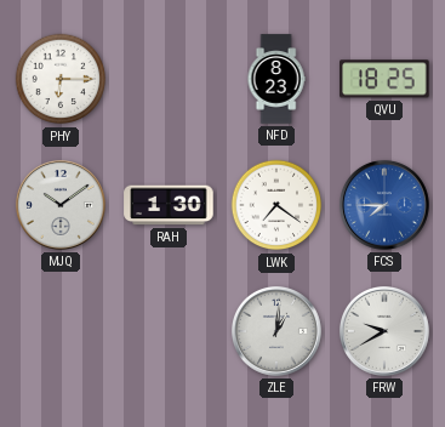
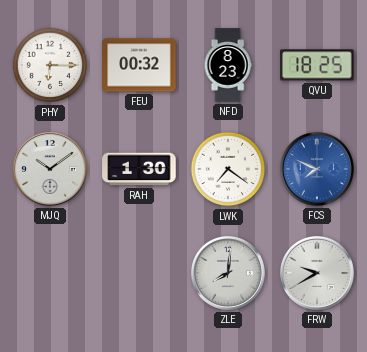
FEU: none -> 00:32 (139, 65)
FCS: 7:45 -> 7:49 (317, 169)
ZLE: 1:01 -> 8:01 (228, 273)
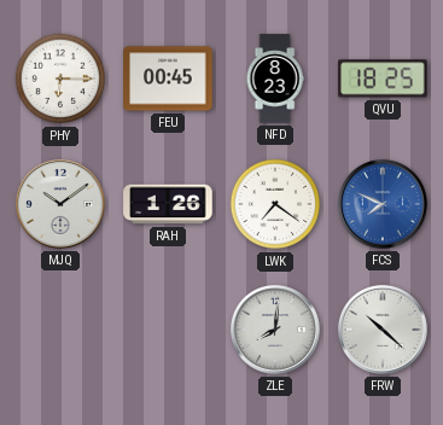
FEU: 00:32 -> 00:45 (168, 78)
RAH: 1:30 -> 1:26 (168, 204)
FRW: 9:40 -> 10:22 (383, 330)
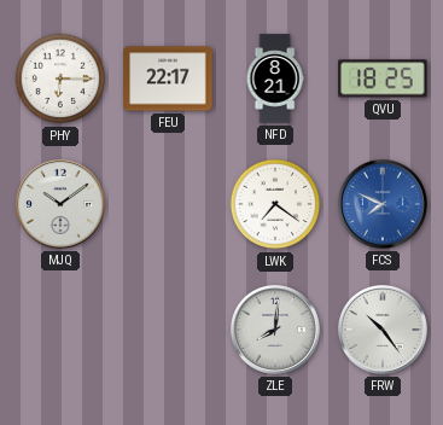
FEU: 00:45 -> 22:17 (168, 78)
NFD: 8:23 -> 8:21 (275, 78)
RAH: 1:26 -> none (168, 204)
FRW: 10:22 -> 10:24 (383, 330)
